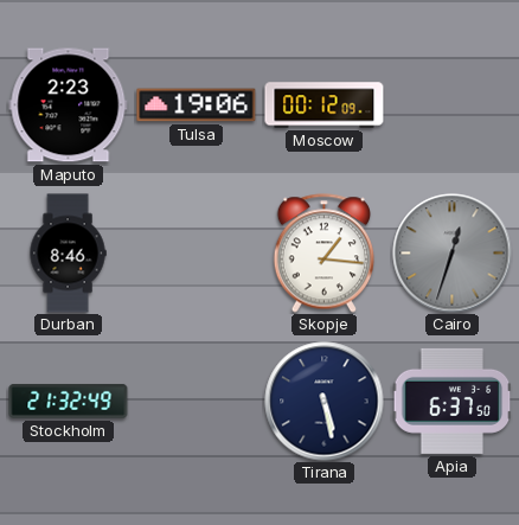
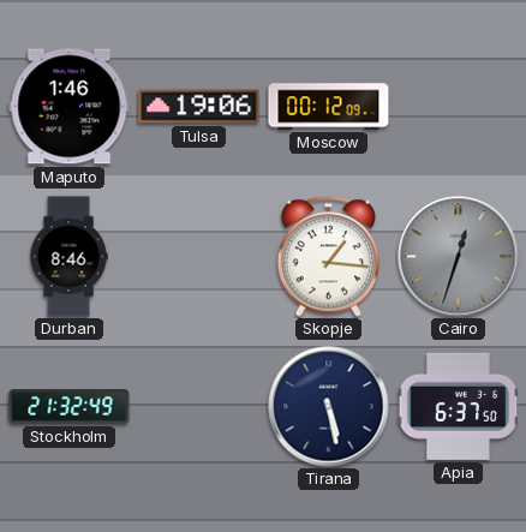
Maputo: 2:23 -> 1:46 (70, 107)
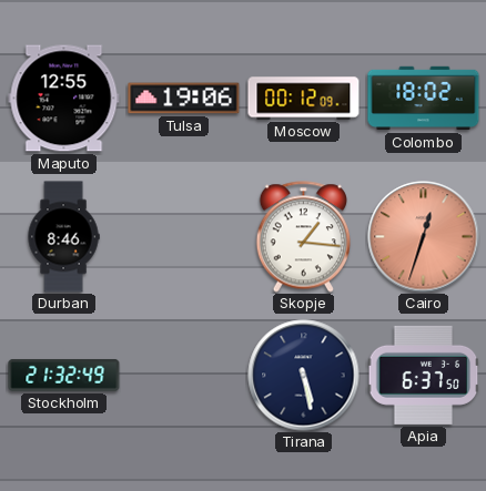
Maputo: 1:46 -> 12:55 (64, 99)
Colombo: none -> 18:02 (424, 99)
Cairo dial: grey -> salmon (424, 237)
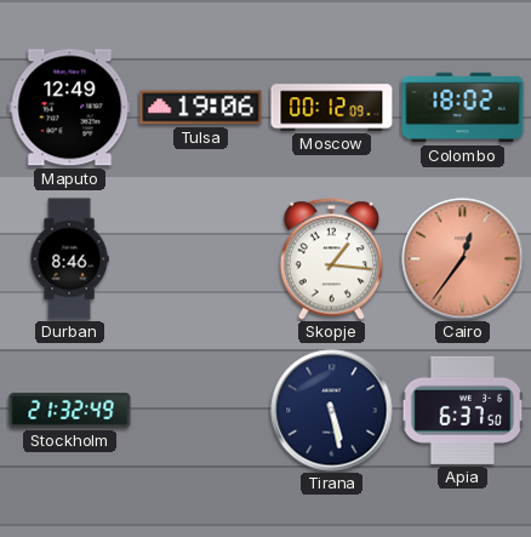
Maputo: 12:55 -> 12:49 (70, 108)
Cairo: 12:33 -> 12:36 (463, 259)
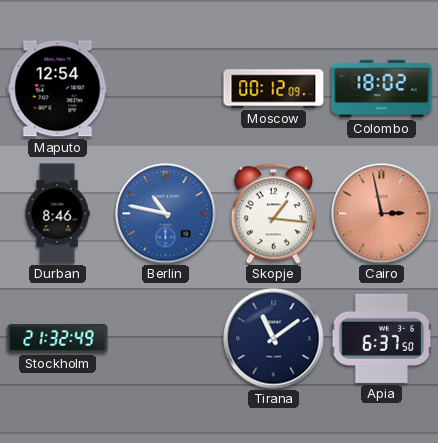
Maputo: 12:49 -> 12:54 (58, 89)
Tulsa: 19:06 -> none (201, 108)
Berlin: none -> 10:47 (166, 214)
Cairo: 12:36 -> 2:58 (382, 214)
Tirana: 5:28 -> 11:09 (274, 339)
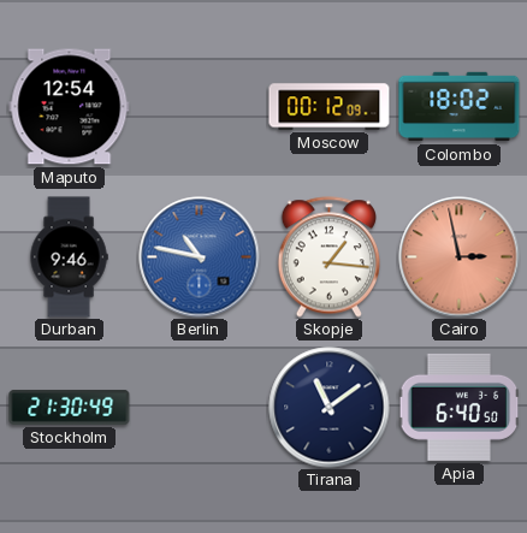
Durban: 8:46 -> 9:46 (69, 257)
Stockholm: 21:32 -> 21:30 (70, 407)
Apia: 6:37 -> 6:40 (458, 407)
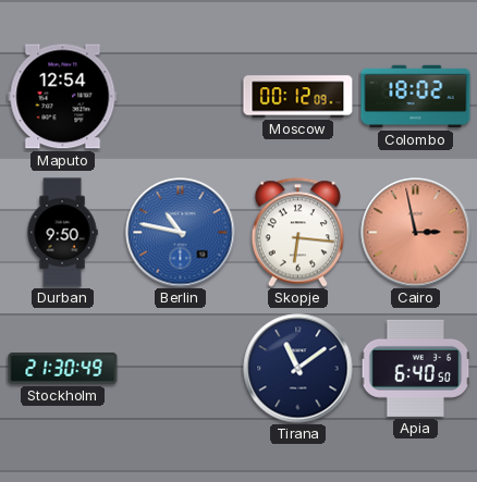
Durban: 9:46 -> 9:50 (62, 233)
Skopje: 1:16 -> 6:16 (297, 233)
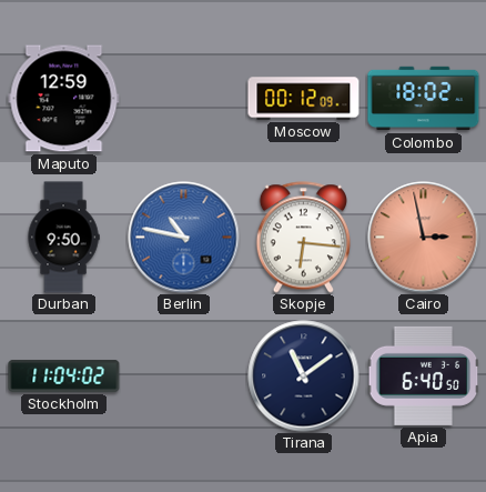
Maputo: 12:54 -> 12:59 (64, 99)
Stockholm: 21:30 -> 11:04 (64, 375)
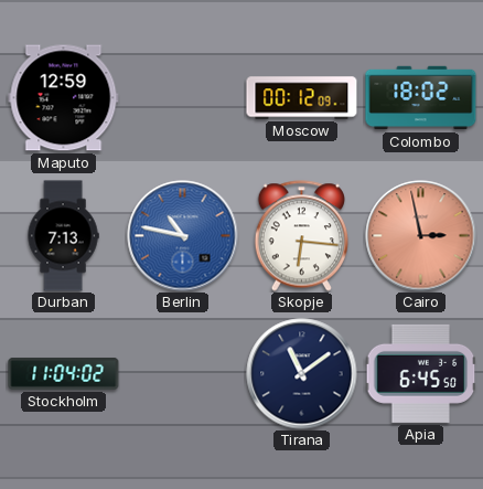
Durban: 9:50 -> 7:13 (63, 236)
Apia: 6:40 -> 6:45 (420, 373)
